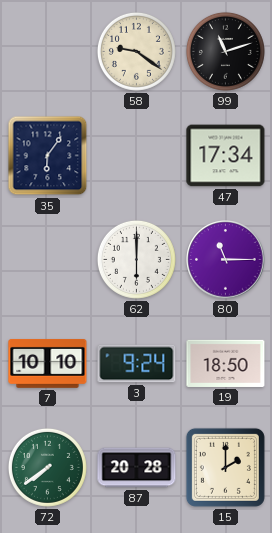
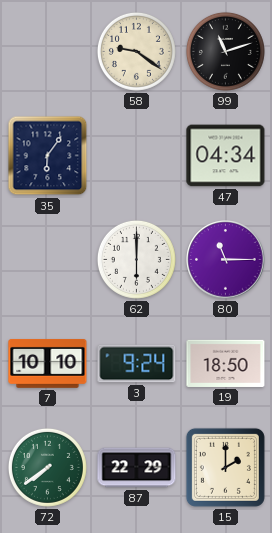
47: 17:34 -> 04:34 (226, 156)
87: 20:28 -> 22:29 (137, 468)
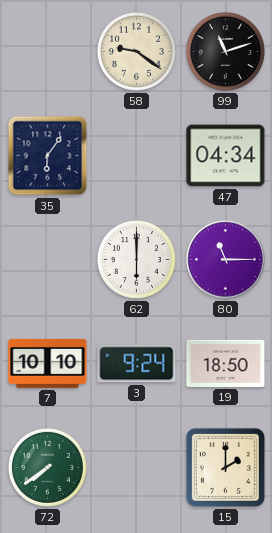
87: 22:29 -> none (137, 468)
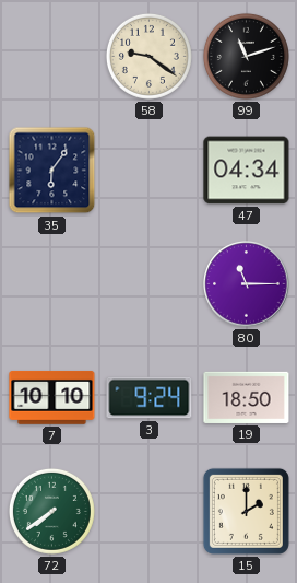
62: 6:00 -> none (136, 259)
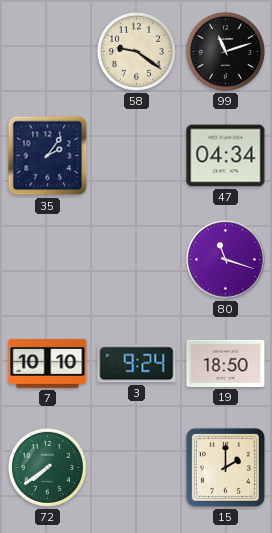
35: 6:06 -> 2:06 (48, 156)
80: 11:15 -> 11:18 (226, 260)
